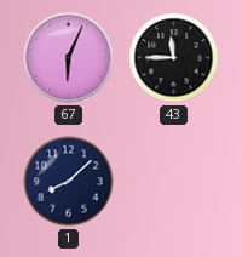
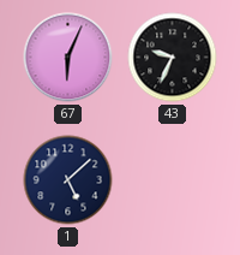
43: 11:45 -> 9:34 (173, 58)
1: 8:08 -> 5:08 (68, 180)
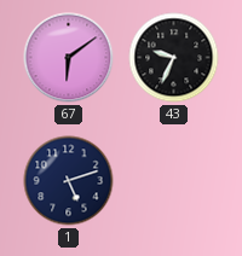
67: 6:04 -> 6:09 (69, 58)
1: 5:08 -> 5:12 (69, 181)
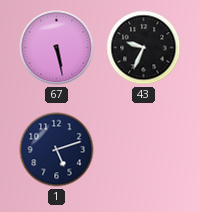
67: 6:09 -> 5:28 (57, 48)
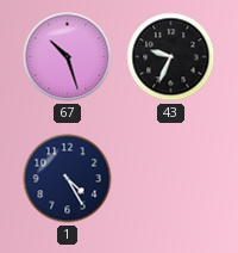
67: 5:28 -> 10:27 (68, 57)
1: 5:12 -> 4:25 (68, 179)
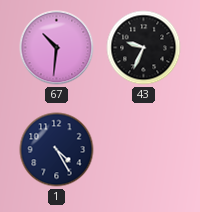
67: 10:27 -> 10:31 (57, 48)
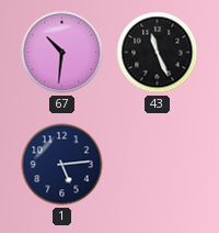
43: 9:34 -> 11:26 (158, 53)
1: 4:25 -> 5:14 (62, 165)
